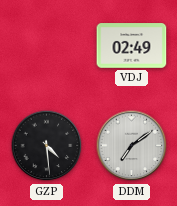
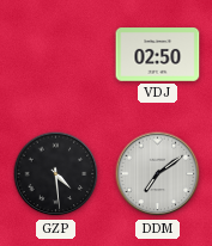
VDJ: 02:49 -> 02:50 (158, 55)
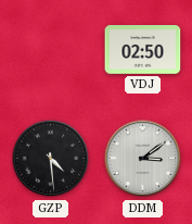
DDM: 7:09 -> 3:09 (143, 159)
